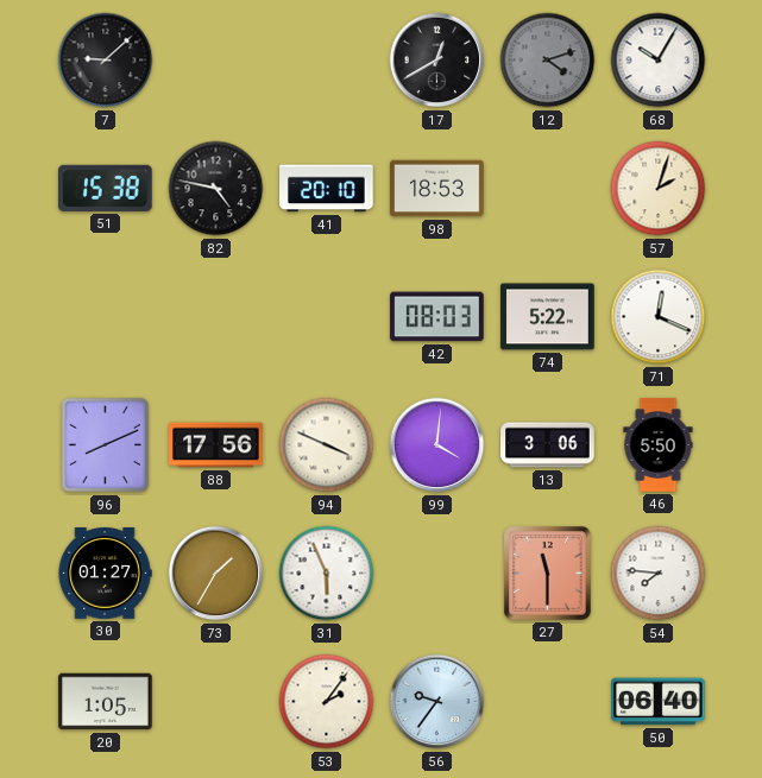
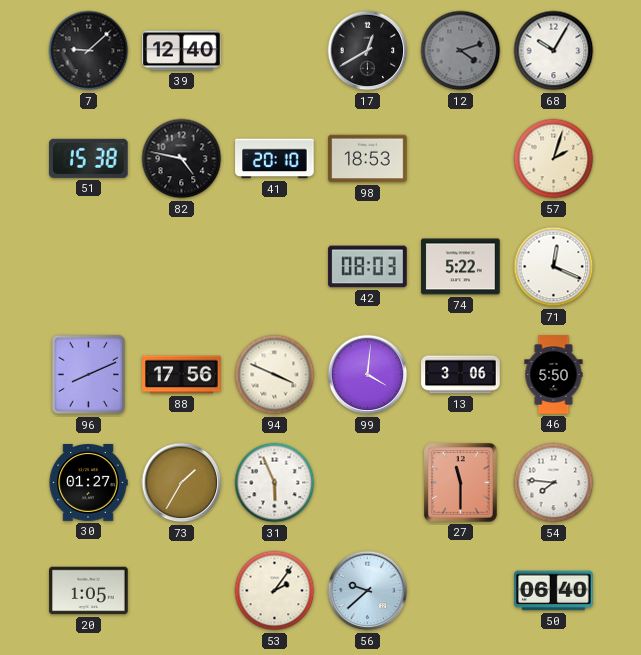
39: none -> 12:40 (182, 51)
56: 9:36 -> 9:38 (368, 591)
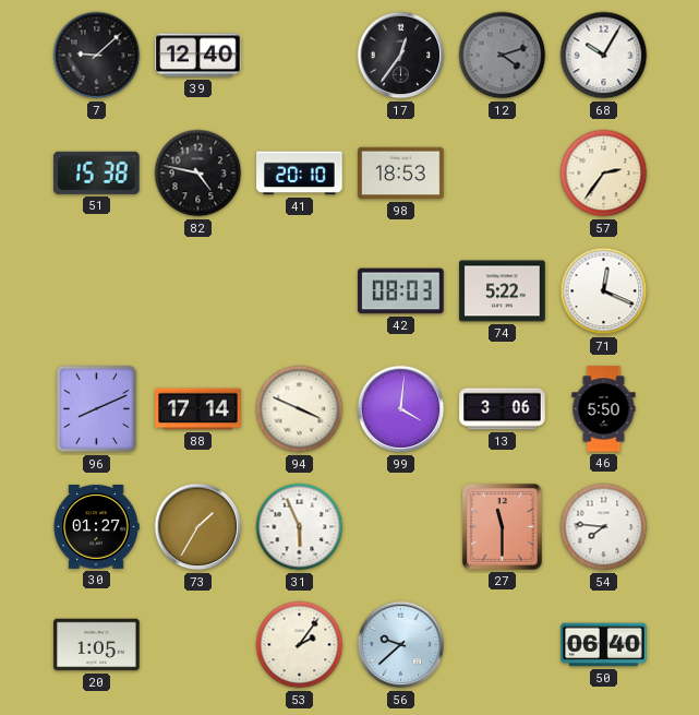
17: 12:40 -> 12:36 (401, 56)
57: 2:03 -> 2:36 (604, 174)
88: 17:56 -> 17:14 (198, 409)
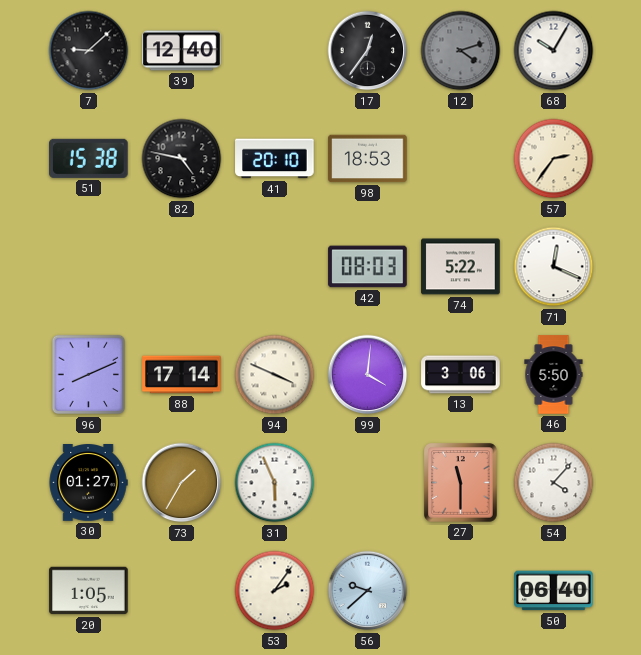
54: 7:46 -> 4:07 (554, 483)
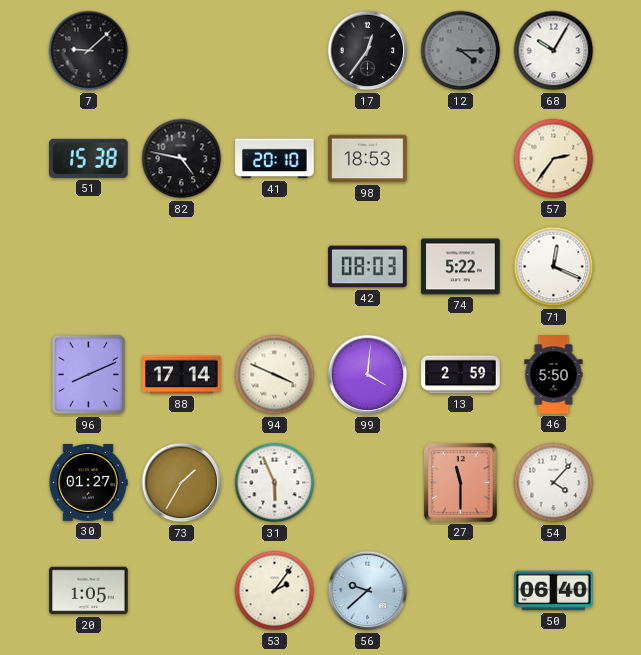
39: 12:40 -> none (182, 51)
12: 4:12 -> 4:15 (461, 51)
13: 3:06 -> 2:59 (461, 375)
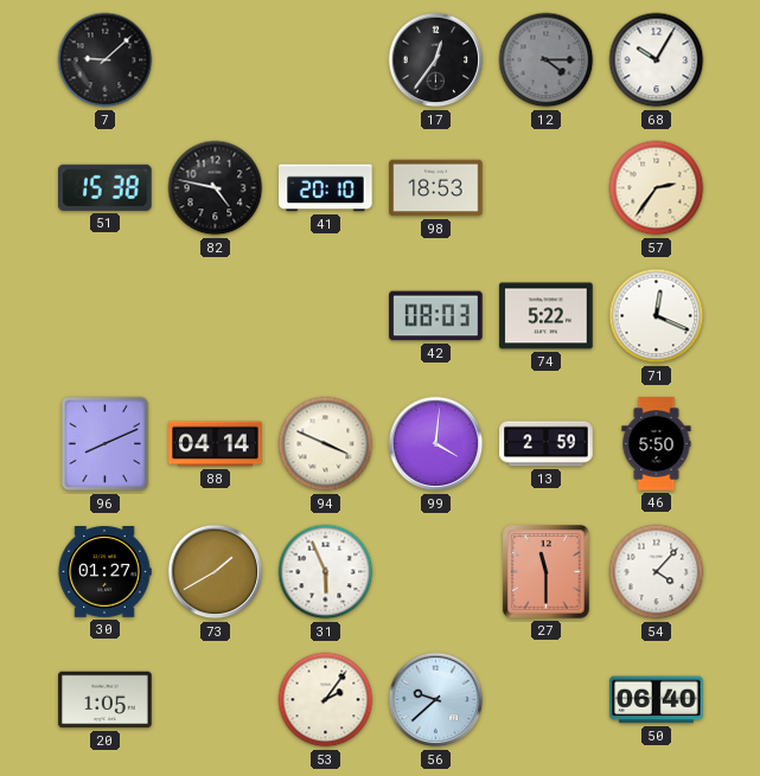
88: 17:14 -> 04:14 (216, 444)
73: 1:35 -> 1:40 (216, 572)
